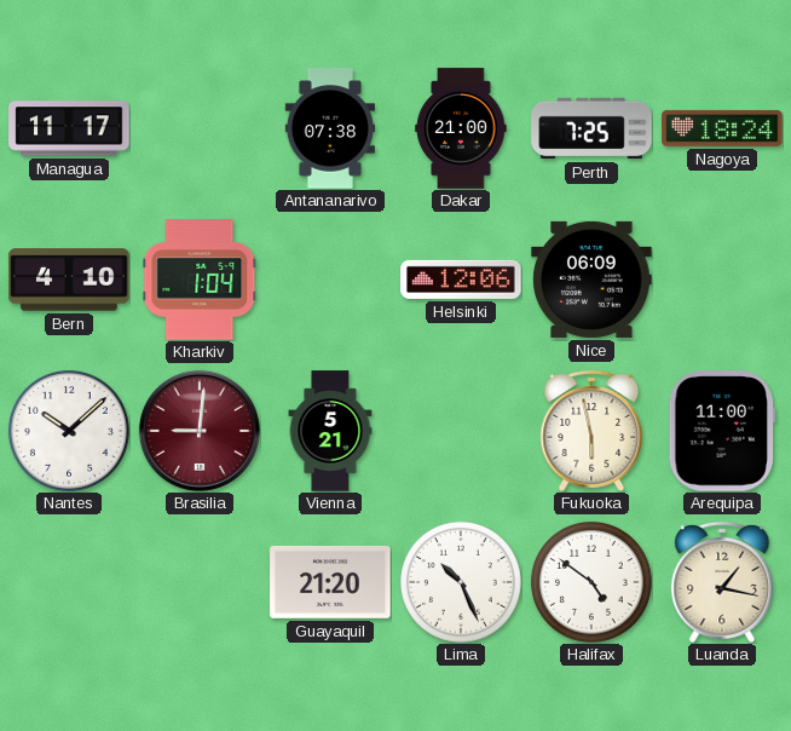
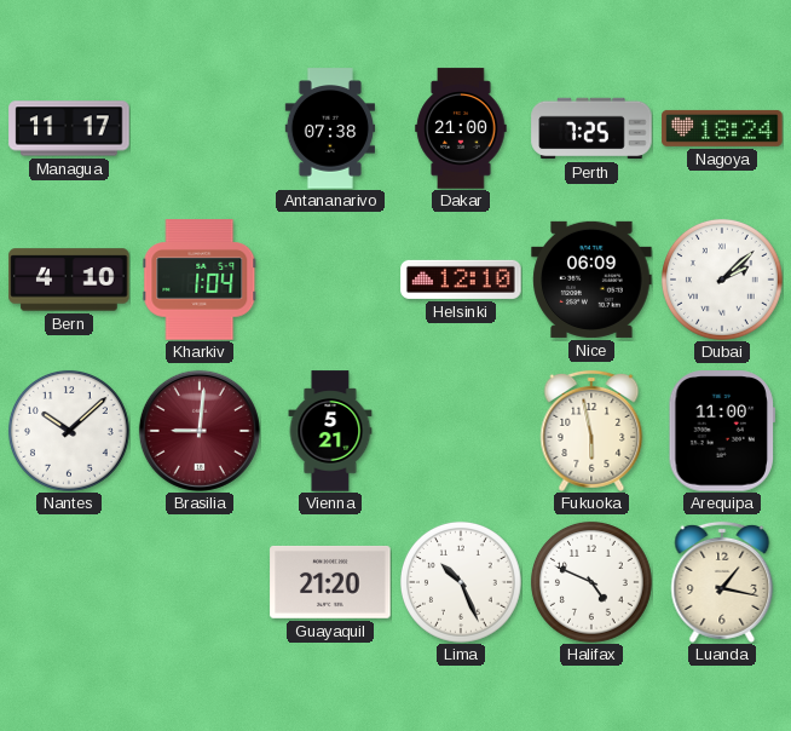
Helsinki: 12:06 -> 12:10 (461, 280)
Dubai: none -> 2:08 (722, 280)
Halifax: 4:51 -> 4:49 (591, 582)
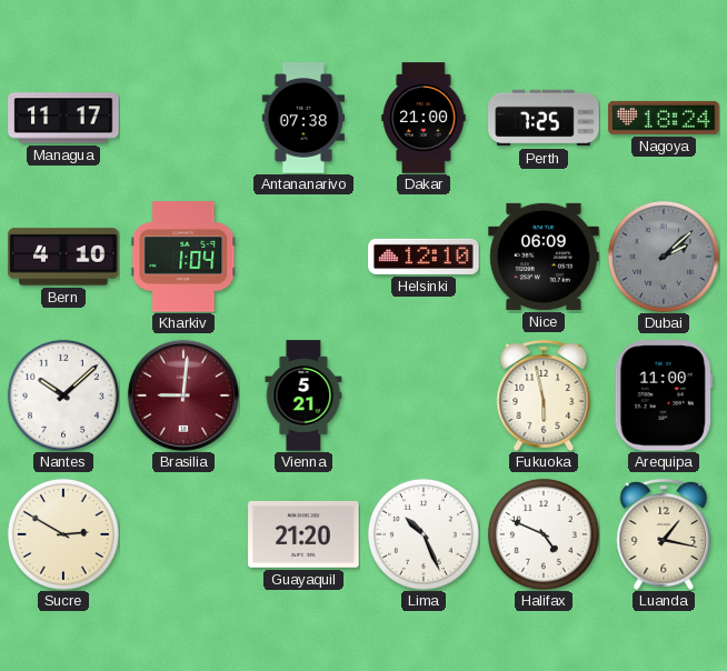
Dubai dial: white -> grey (664, 257)
Sucre: none -> 2:50 (63, 534)
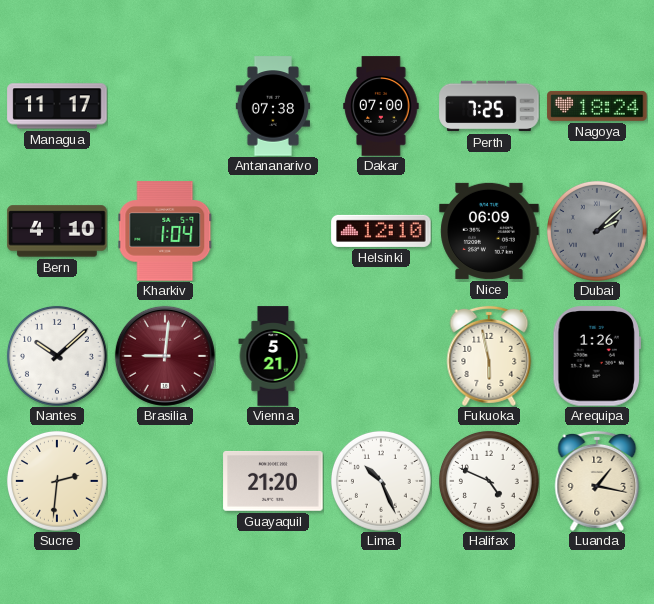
Dakar: 21:00 -> 07:00 (381, 106)
Arequipa: 11:00 -> 1:26 (597, 356)
Sucre: 2:50 -> 2:31 (57, 481)
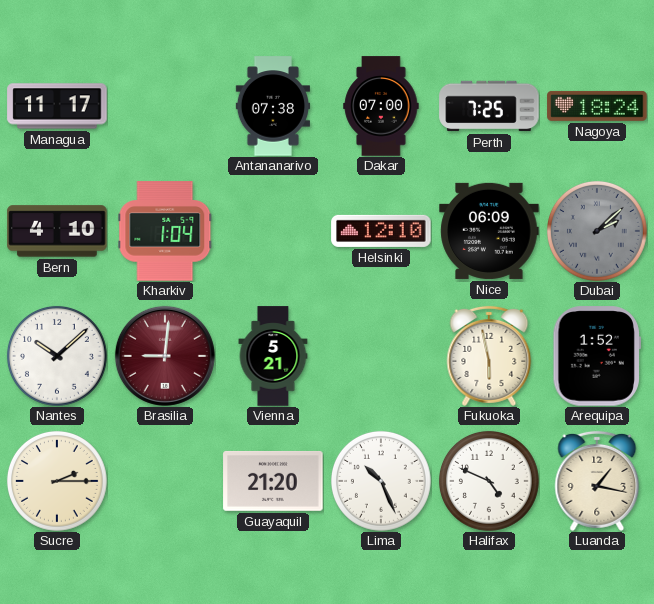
Arequipa: 1:26 -> 1:52 (597, 356)
Sucre: 2:31 -> 2:15 (57, 481)
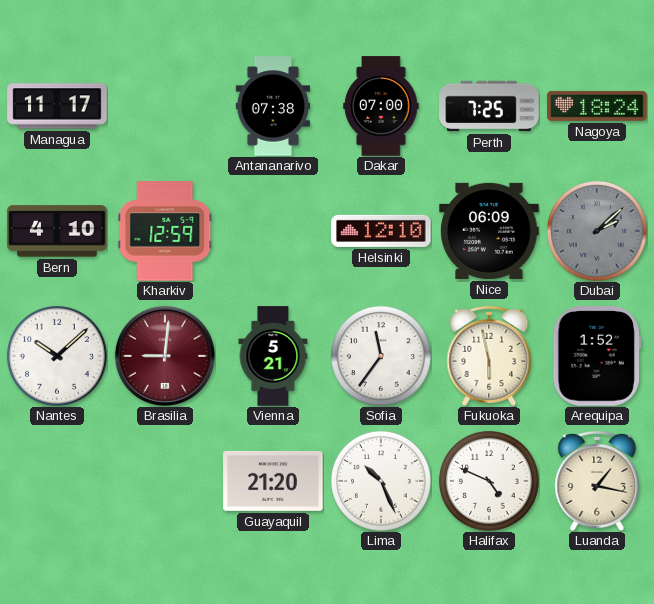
Kharkiv: 1:04 -> 12:59 (165, 231)
Sofia: none -> 11:36 (381, 356)
Sucre: 2:15 -> none (57, 481)
